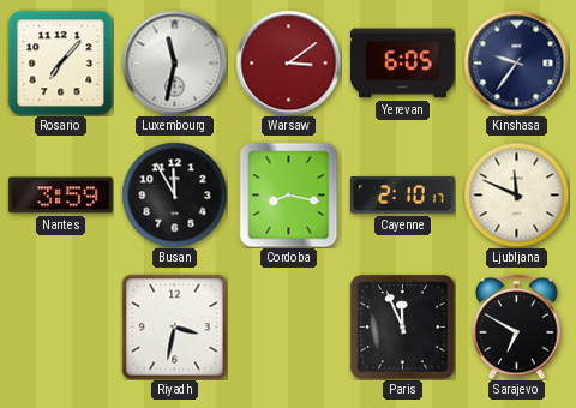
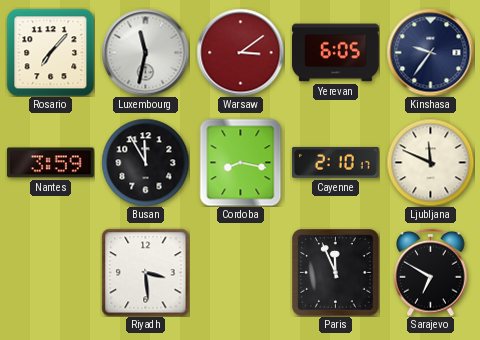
Riyadh: 3:32 -> 3:29 (145, 272)
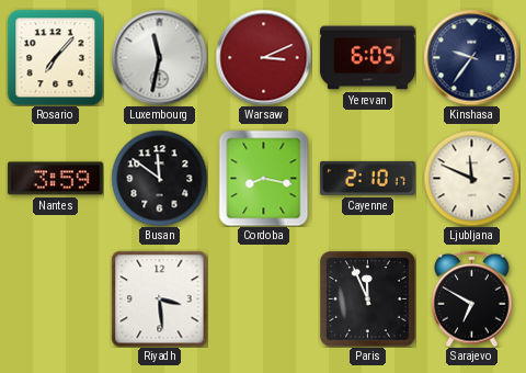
Warsaw: 3:09 -> 3:11 (263, 57)
Busan: 11:55 -> 11:51 (159, 178)
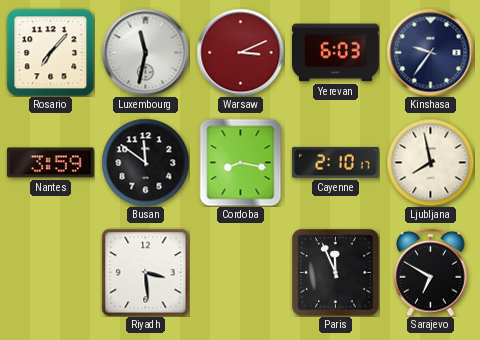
Yerevan: 6:05 -> 6:03 (335, 53)
Ljubljana: 11:49 -> 7:58 (430, 162)
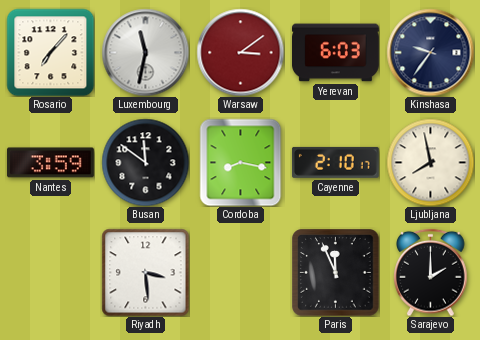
Warsaw: 3:11 -> 3:09 (240, 52)
Sarajevo: 6:50 -> 2:00 (431, 272)
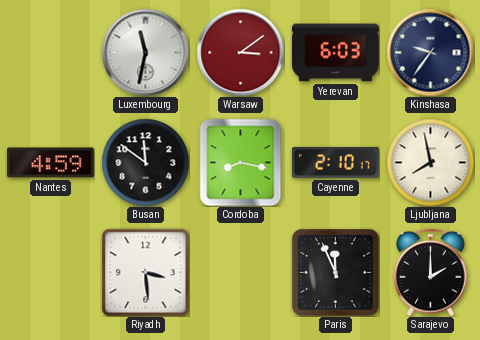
Rosario: 7:07 -> none (50, 52)
Nantes: 3:59 -> 4:59 (50, 163)
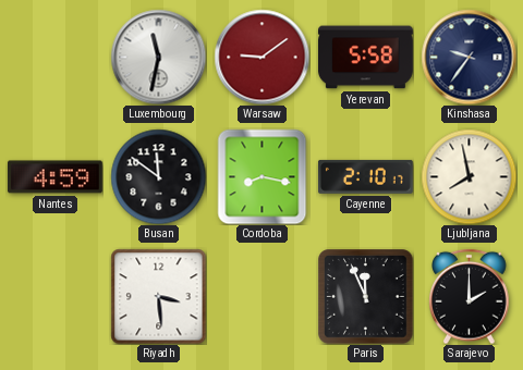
Warsaw: 3:09 -> 9:09 (261, 57)
Yerevan: 6:03 -> 5:58 (365, 58)
